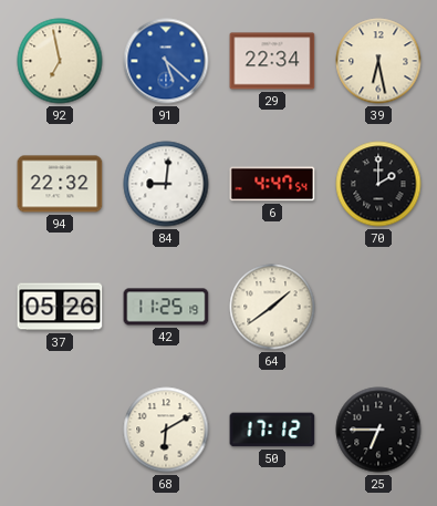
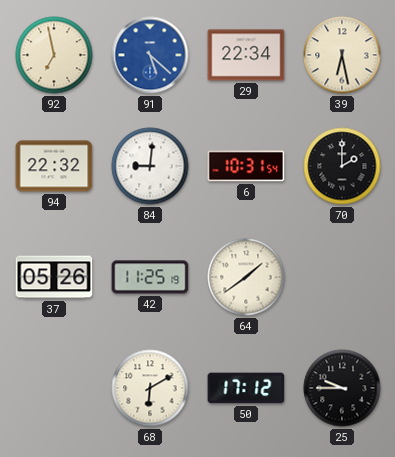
6: 4:47 -> 10:31 (246, 166)
25: 6:45 -> 9:45 (342, 388)
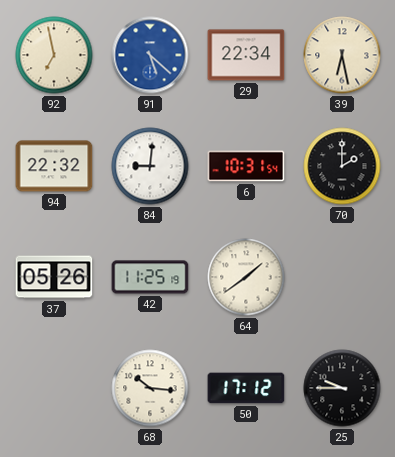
68: 6:10 -> 10:16 (150, 388)
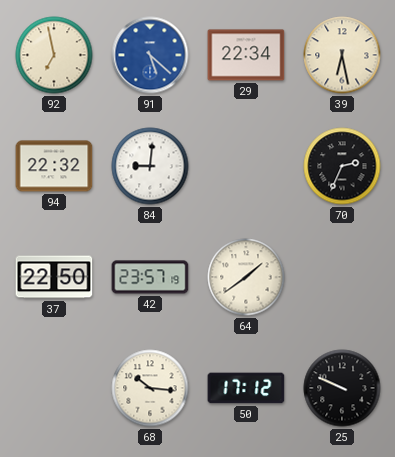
6: 10:31 -> none (246, 166)
70: 2:00 -> 2:34 (342, 166)
37: 05:26 -> 22:50 (54, 277)
42: 11:25 -> 23:57 (150, 277)
25: 9:45 -> 9:49 (342, 388)
